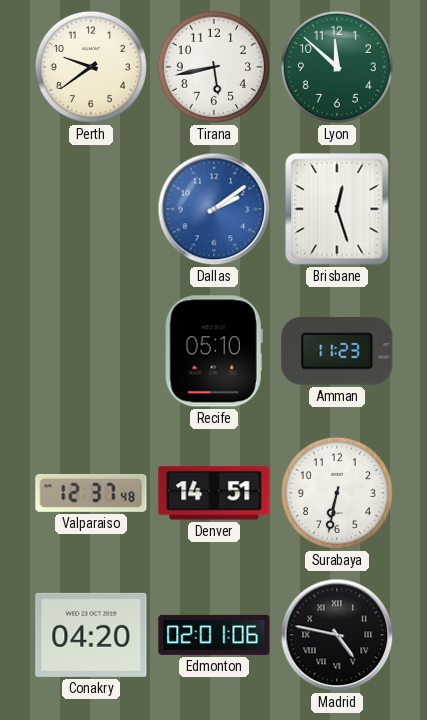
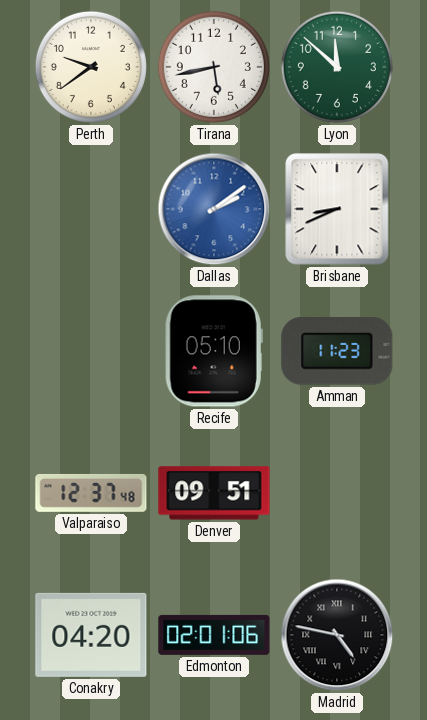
Brisbane: 12:27 -> 8:41 (337, 209)
Denver: 14:51 -> 09:51 (214, 493)
Surabaya: 6:32 -> none (337, 493)
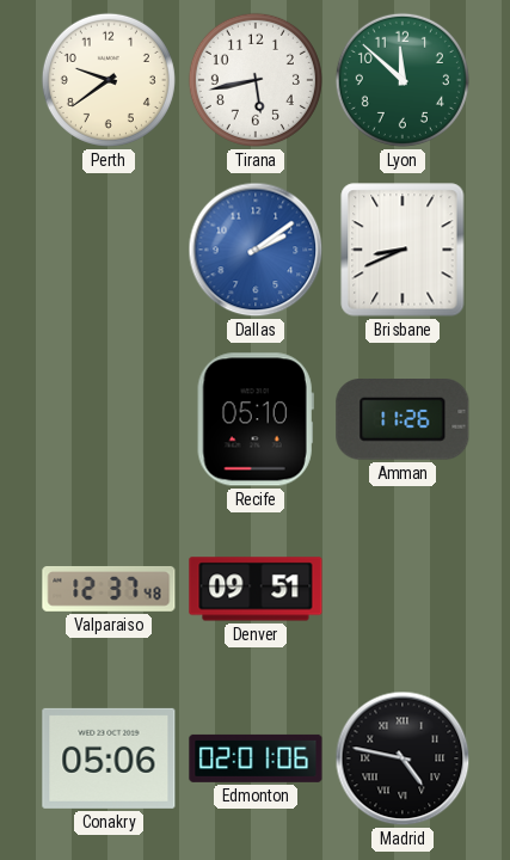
Amman: 11:23 -> 11:26 (403, 419)
Conakry: 04:20 -> 05:06 (109, 758)
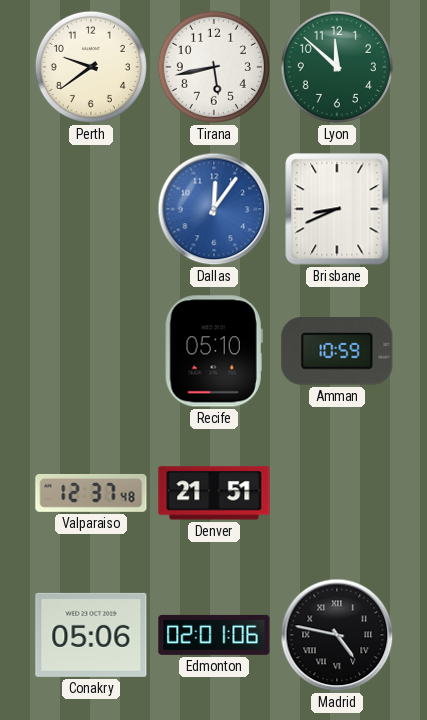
Dallas: 2:09 -> 12:06 (214, 209)
Amman: 11:26 -> 10:59 (337, 351)
Denver: 09:51 -> 21:51 (214, 493)
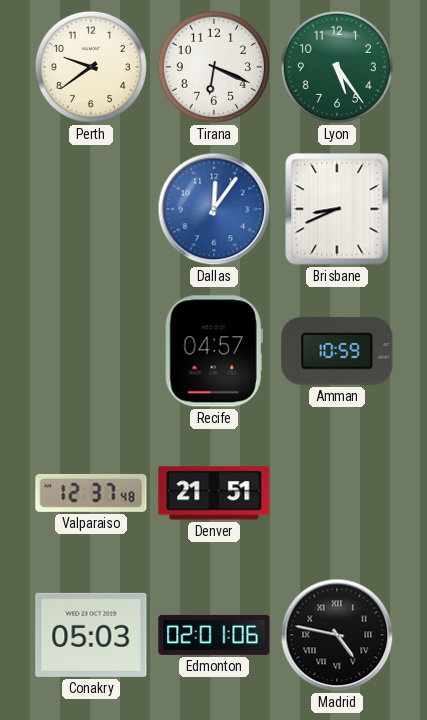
Tirana: 5:43 -> 6:19 (214, 67)
Lyon: 11:52 -> 5:24 (337, 67)
Recife: 05:10 -> 04:57 (214, 351)
Conakry: 05:06 -> 05:03 (91, 635)
